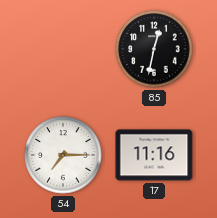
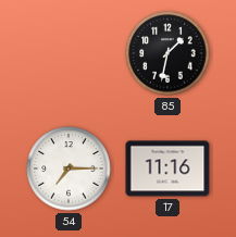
85: 12:32 -> 1:32 (167, 53)
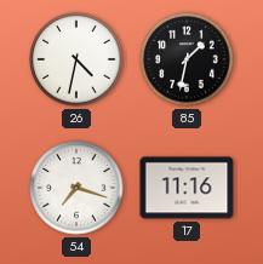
26: none -> 4:32 (76, 59)
54: 7:15 -> 7:18 (76, 188)
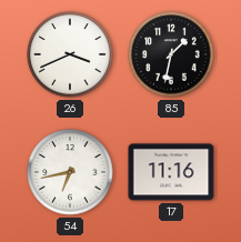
26: 4:32 -> 3:41 (70, 54)
54: 7:18 -> 6:43 (70, 172)
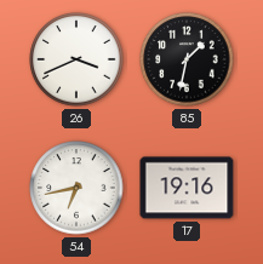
17: 11:16 -> 19:16 (187, 188)
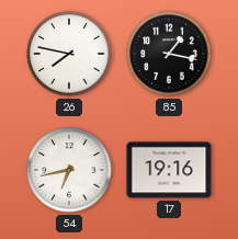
26: 3:41 -> 7:47 (69, 54)
85: 1:32 -> 1:17 (169, 54)
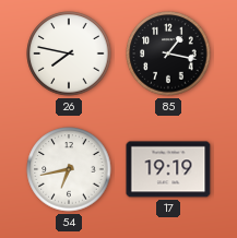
17: 19:16 -> 19:19 (168, 169)
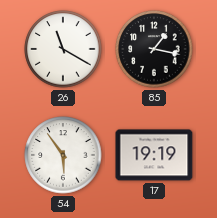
26: 7:47 -> 11:20 (63, 49)
54: 6:43 -> 5:54 (63, 155)
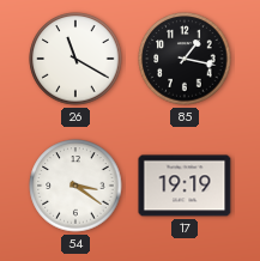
54: 5:54 -> 3:21 (75, 186)
